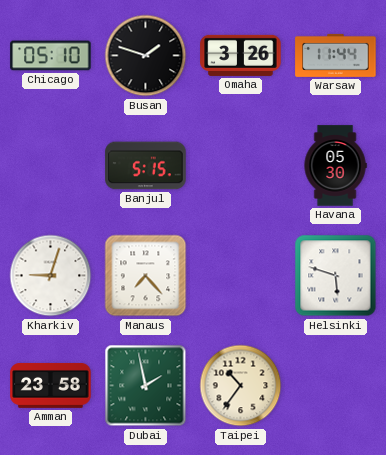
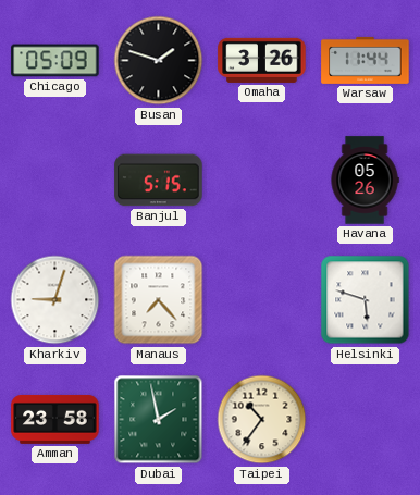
Chicago: 05:10 -> 05:09 (55, 61)
Havana: 05:30 -> 05:26 (365, 181)
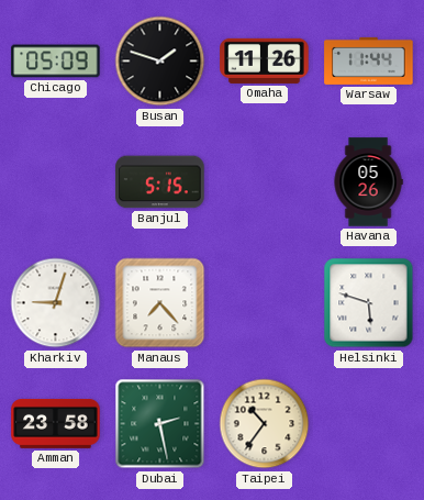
Omaha: 3:26 -> 11:26 (265, 60)
Dubai: 1:58 -> 2:28 (160, 424)
